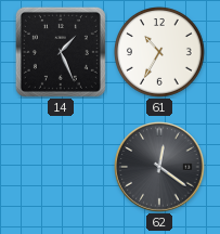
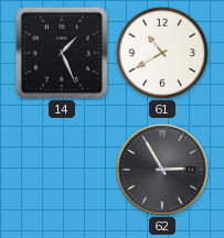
61: 10:35 -> 10:40 (163, 54)
62: 12:21 -> 2:55 (162, 170)
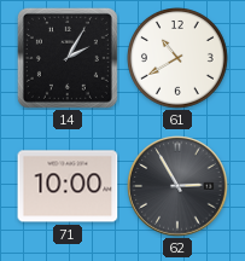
14: 1:26 -> 2:05 (68, 58)
71: none -> 10:00 (68, 186)
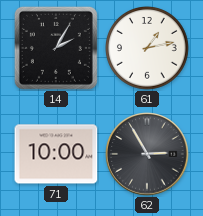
61: 10:40 -> 1:13 (148, 49)
